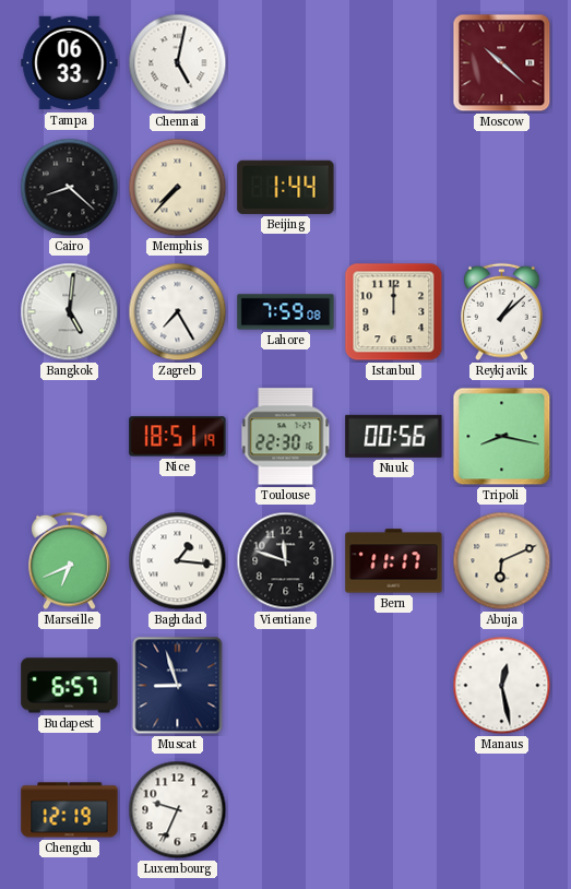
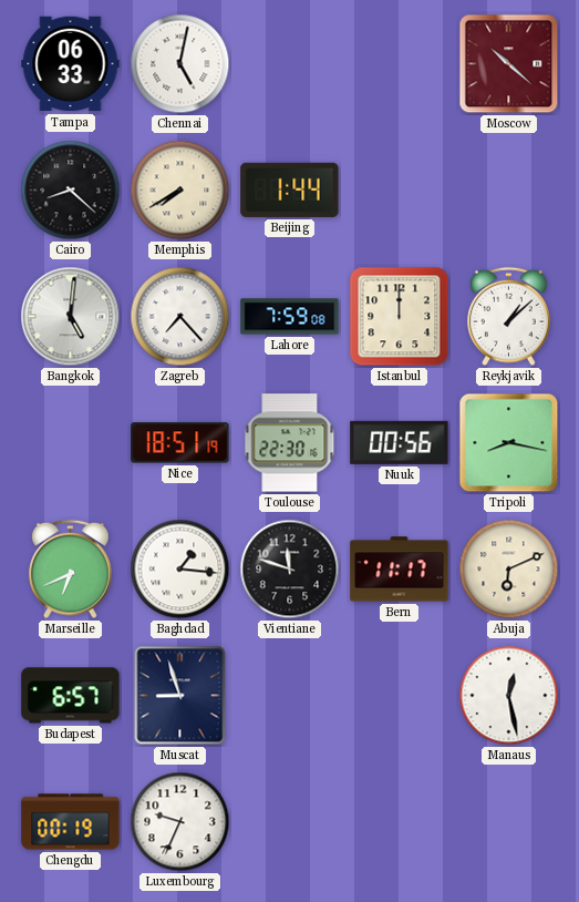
Memphis: 7:37 -> 7:40 (180, 191)
Zagreb: 7:25 -> 7:23 (180, 317)
Chengdu: 12:19 -> 00:19 (71, 822)
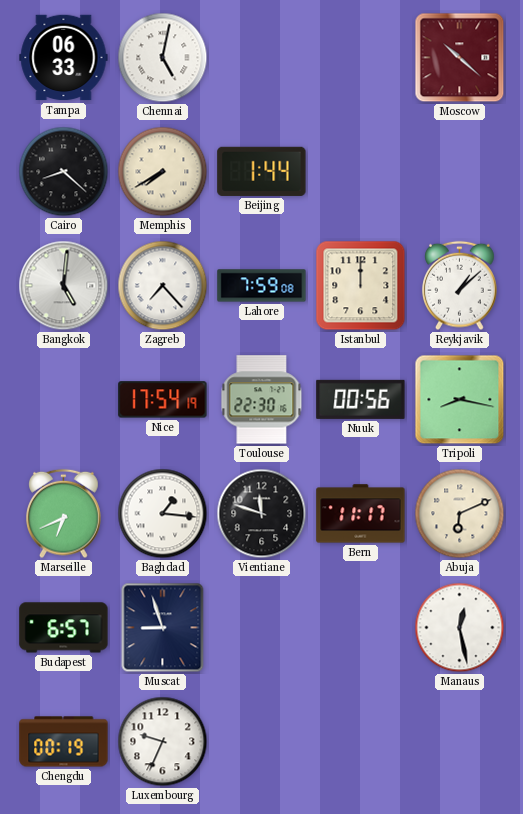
Nice: 18:51 -> 17:54 (163, 400)
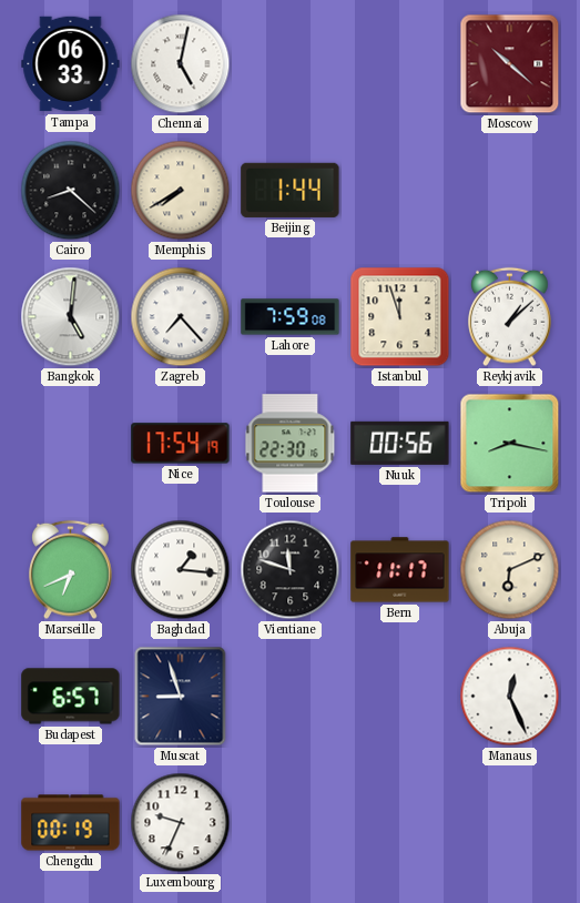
Istanbul: 12:00 -> 11:57 (400, 317)
Manaus: 12:28 -> 12:26 (510, 697)
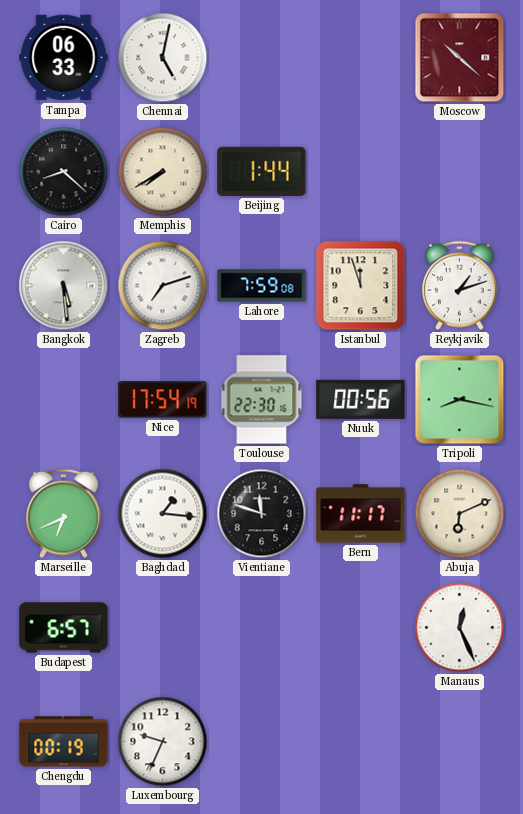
Bangkok: 5:01 -> 5:29 (64, 286)
Zagreb: 7:23 -> 7:12 (163, 286)
Reykjavik: 1:08 -> 1:12 (460, 286)
Muscat: 8:57 -> none (181, 697)
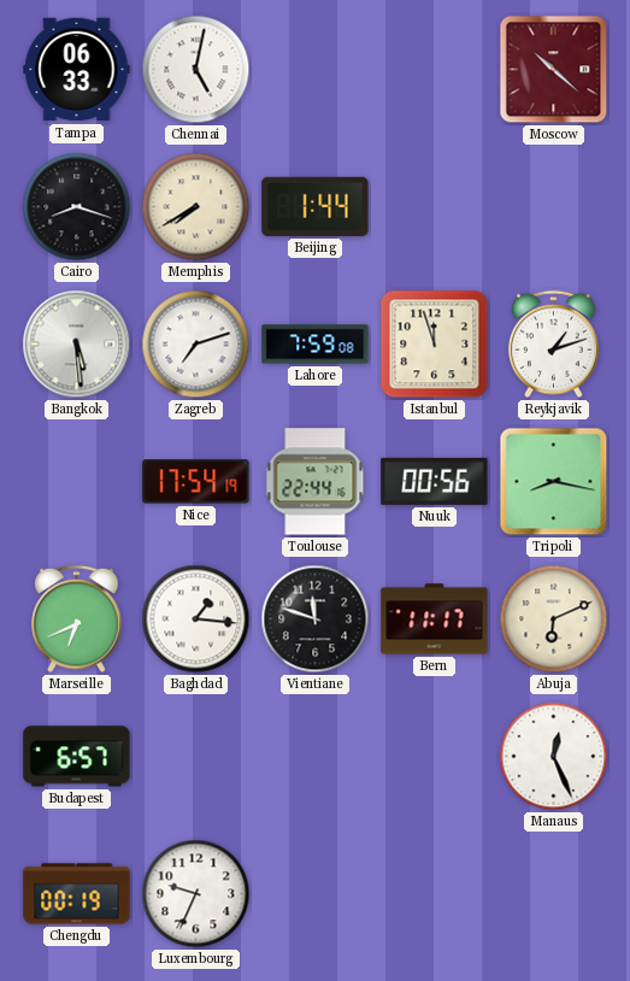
Cairo: 8:22 -> 8:18 (77, 207)
Toulouse: 22:30 -> 22:44 (316, 482)
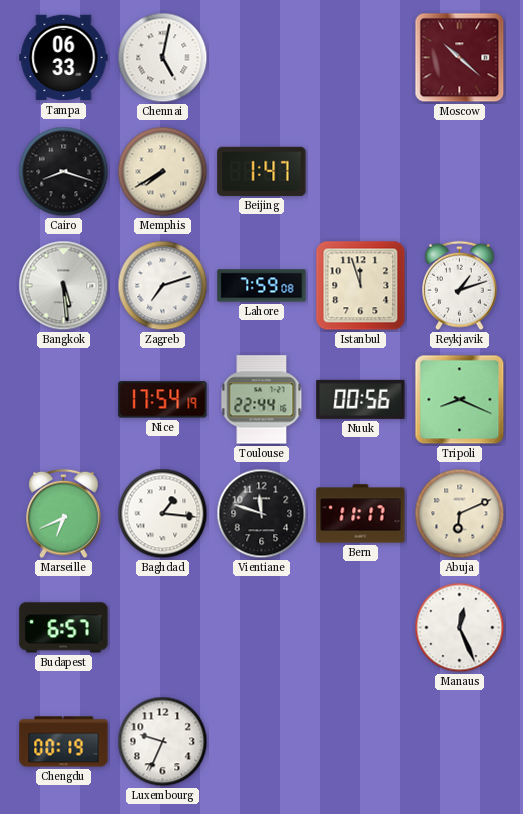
Beijing: 1:44 -> 1:47 (262, 171)
Tripoli: 8:17 -> 8:19 (460, 400)
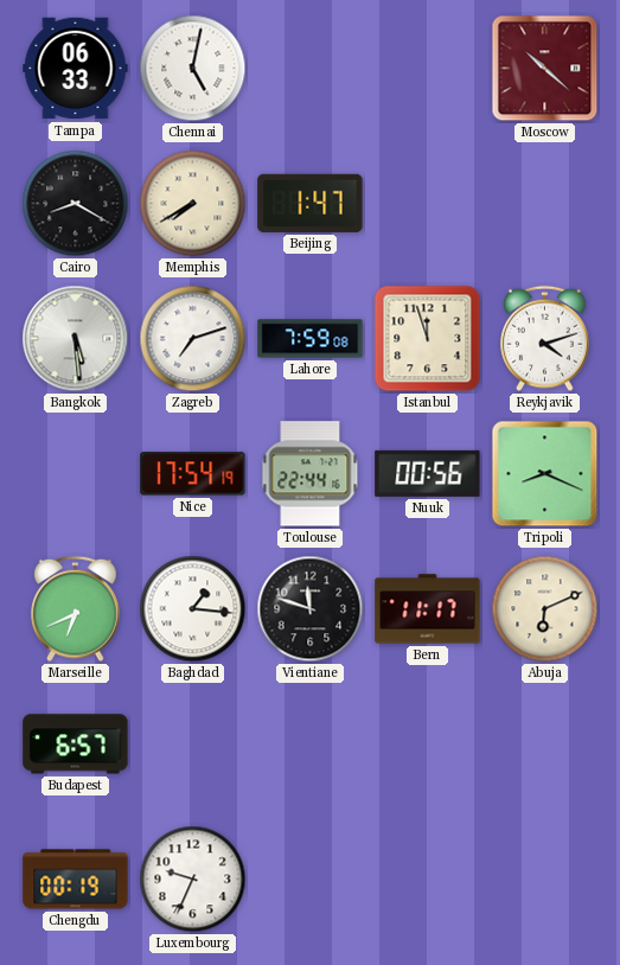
Cairo: 8:18 -> 8:20 (76, 204)
Reykjavik: 1:12 -> 4:12 (545, 339)
Manaus: 12:26 -> none (460, 628)
